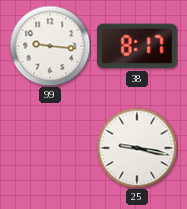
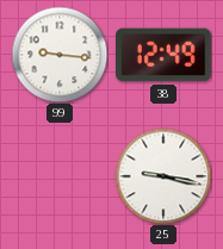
38: 8:17 -> 12:49 (165, 55)
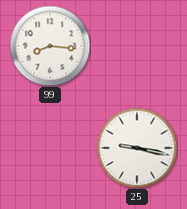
99: 9:16 -> 8:16 (50, 46)
38: 12:49 -> none (165, 55)
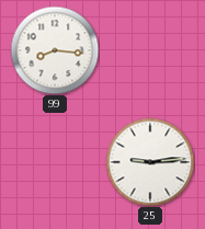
25: 9:17 -> 9:14 (150, 162)
